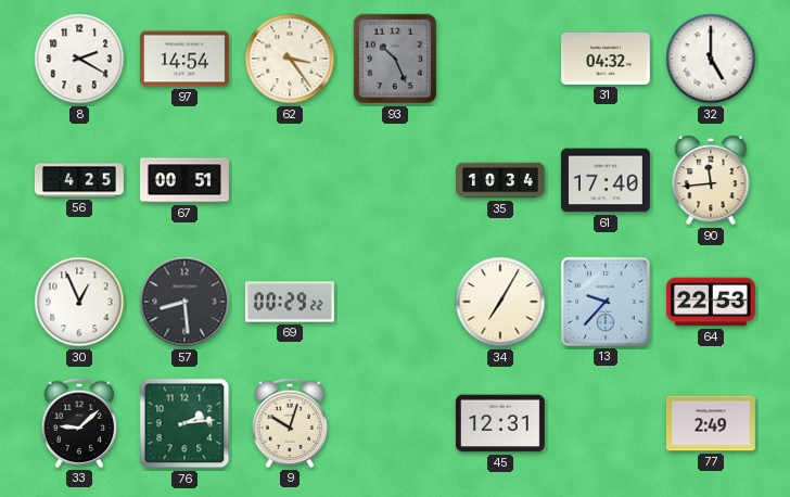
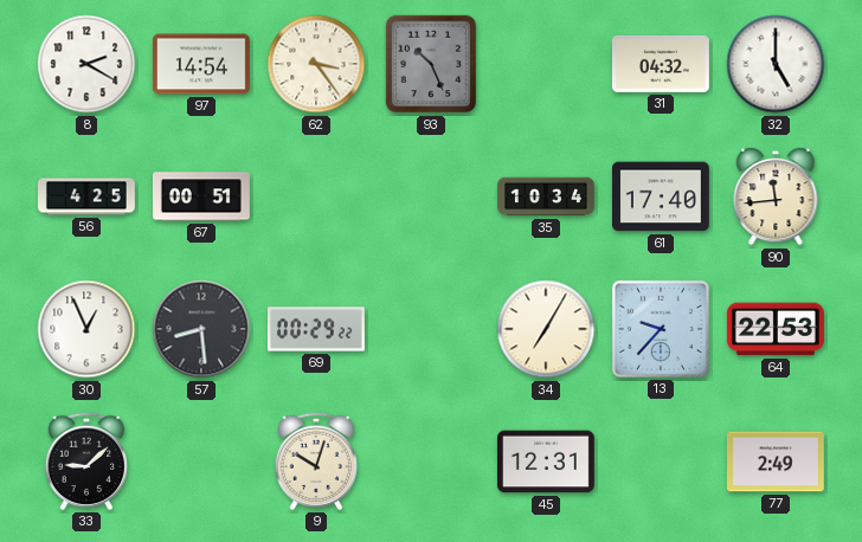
76: 2:14 -> none (184, 423)
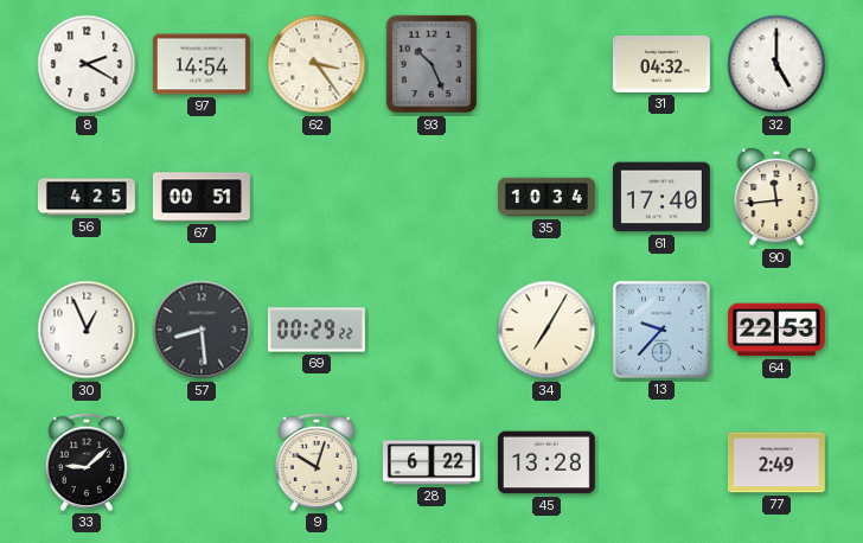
28: none -> 6:22 (431, 462)
45: 12:31 -> 13:28 (546, 462)
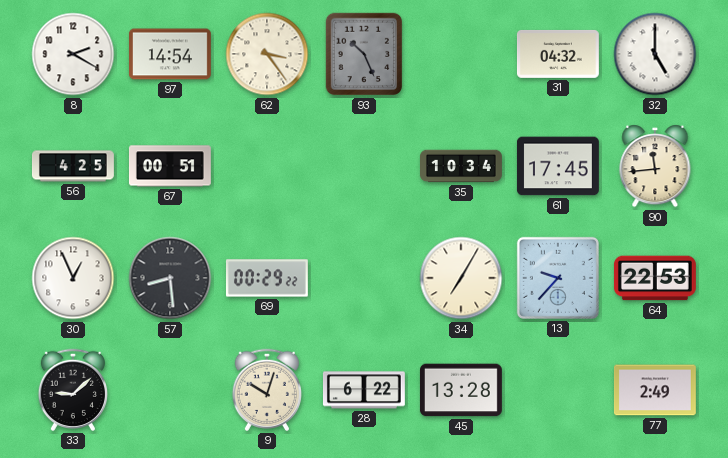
61: 17:40 -> 17:45 (558, 166)
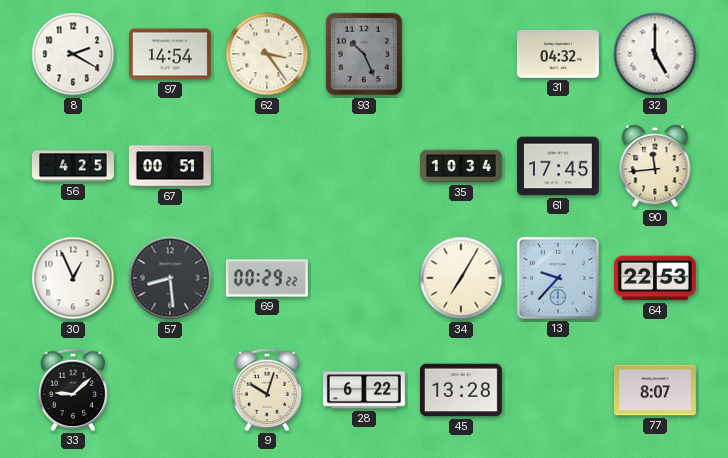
77: 2:49 -> 8:07 (655, 390)
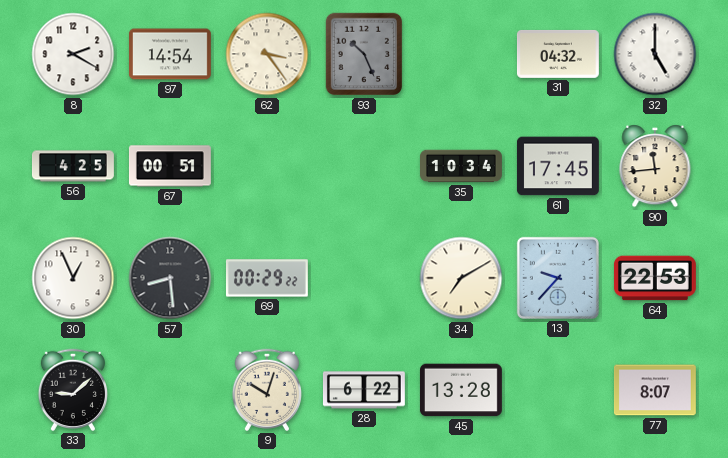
34: 7:05 -> 7:10 (461, 278)
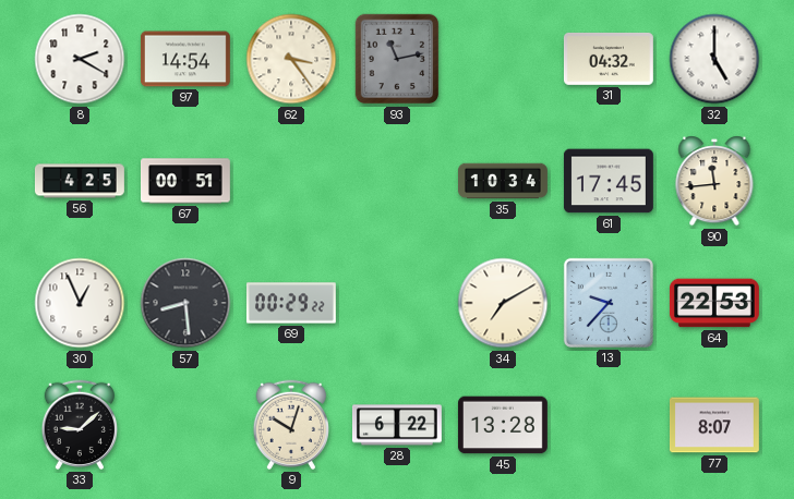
93: 10:26 -> 11:13 (397, 59)
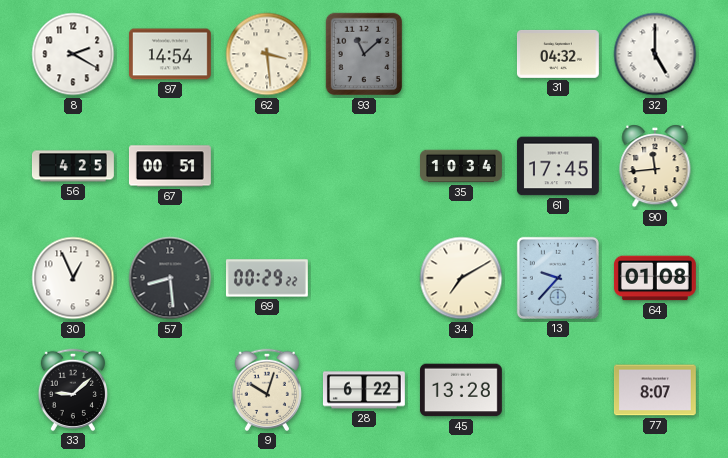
62: 3:24 -> 3:29 (267, 54)
93: 11:13 -> 11:08 (364, 54)
64: 22:53 -> 01:08 (655, 278)
